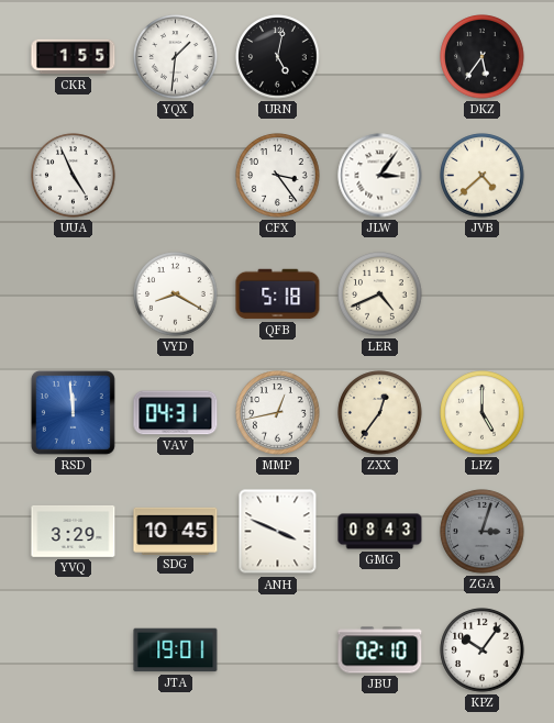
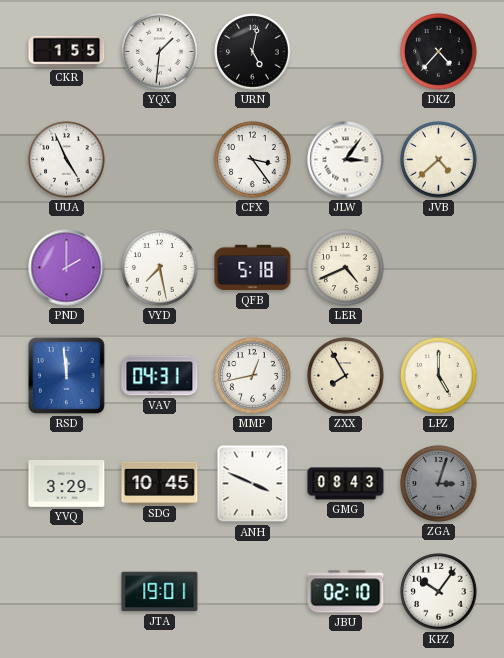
DKZ: 5:36 -> 4:37 (439, 52)
PND: none -> 2:00 (67, 268)
VYD: 8:20 -> 7:28 (160, 268)
ZXX: 12:36 -> 7:55 (346, 376)
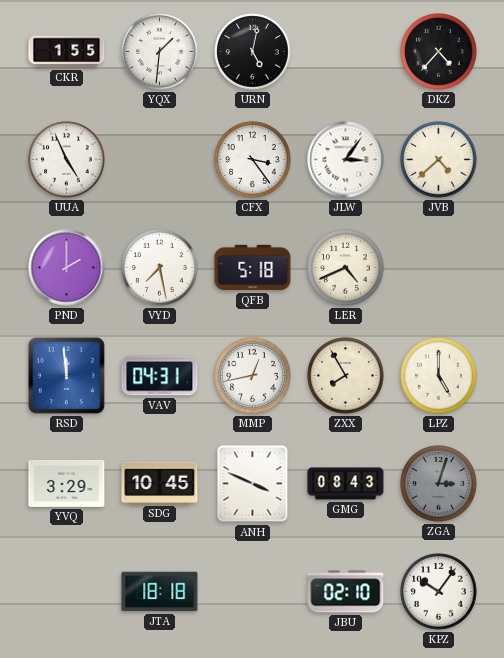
JTA: 19:01 -> 18:18 (160, 592)
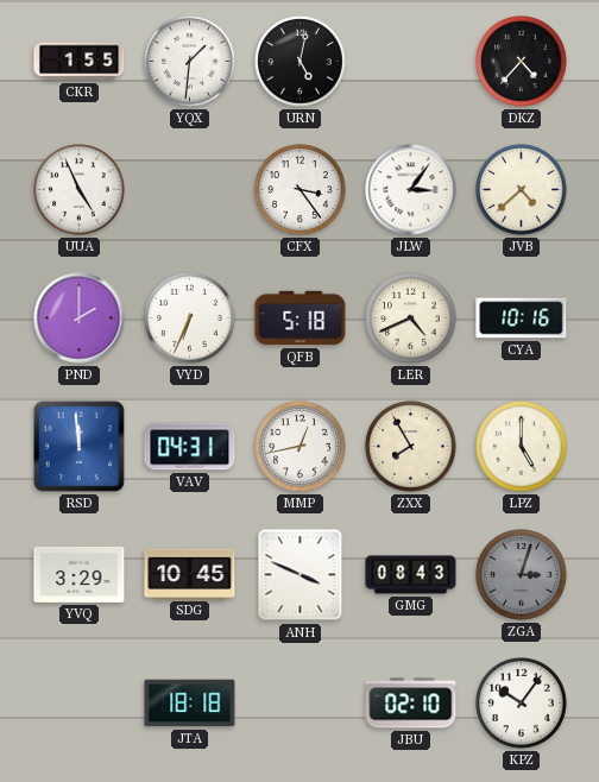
VYD: 7:28 -> 6:34 (190, 319)
CYA: none -> 10:16 (522, 319)
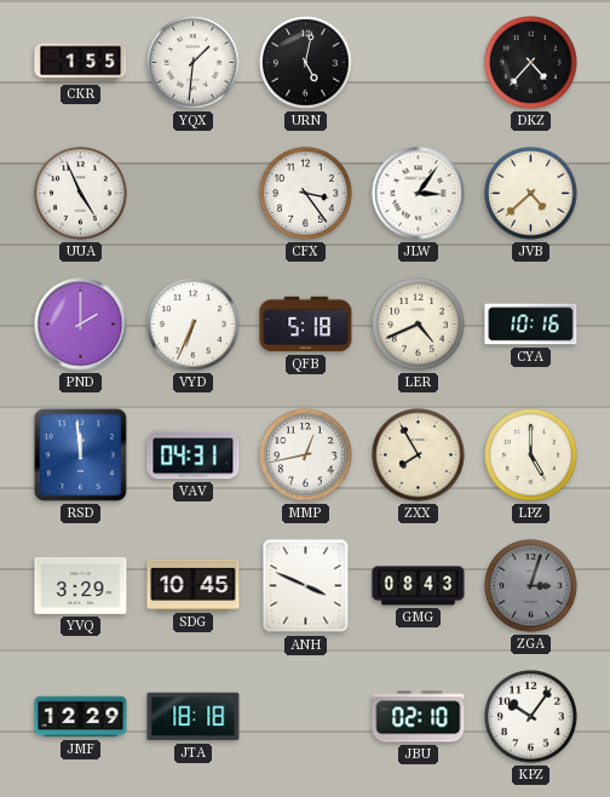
JMF: none -> 12:29 (81, 717)
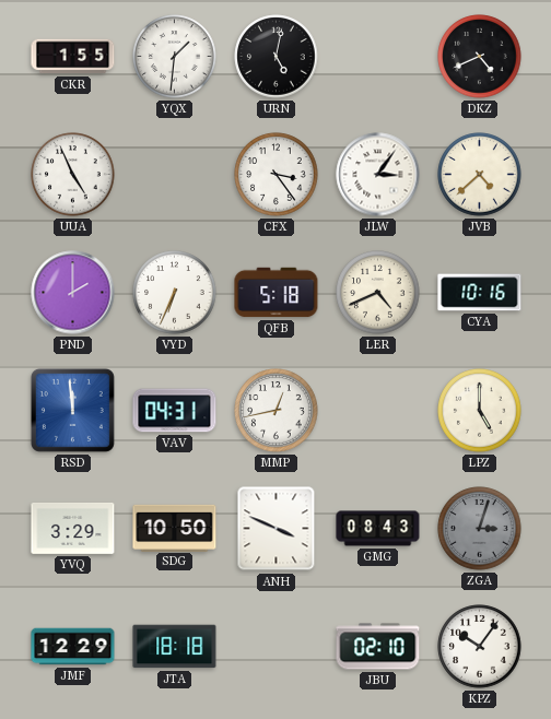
DKZ: 4:37 -> 4:41 (480, 57)
ZXX: 7:55 -> none (419, 455)
SDG: 10:45 -> 10:50 (175, 528)
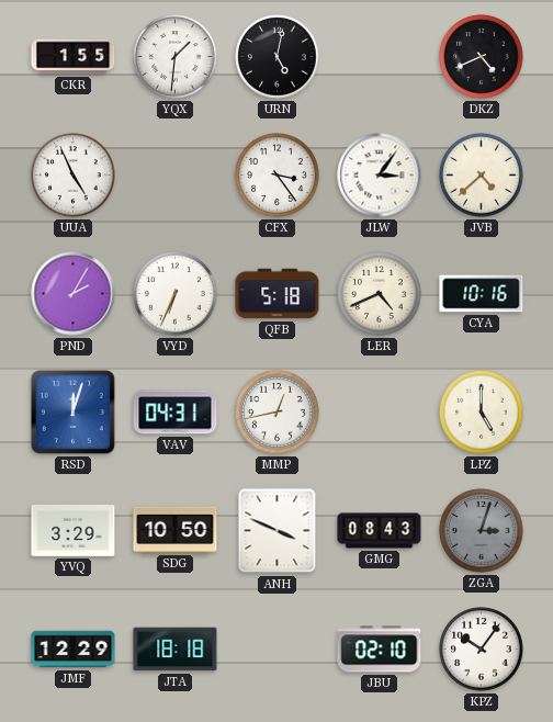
PND: 2:00 -> 2:05 (74, 294)
RSD: 11:59 -> 12:03 (72, 411)
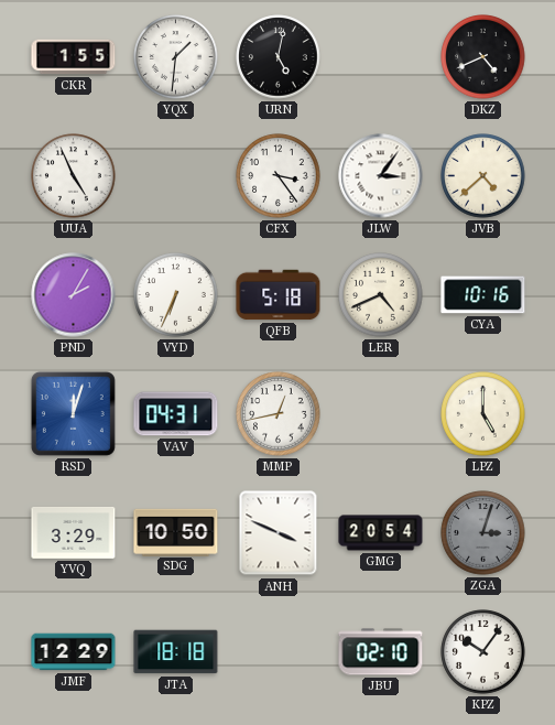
GMG: 08:43 -> 20:54 (381, 533)
